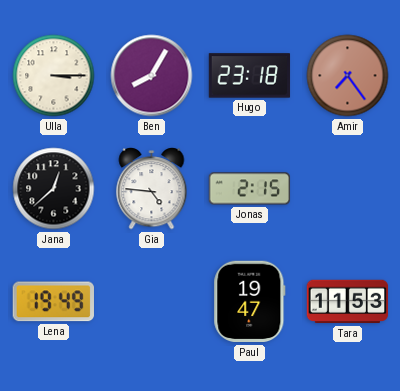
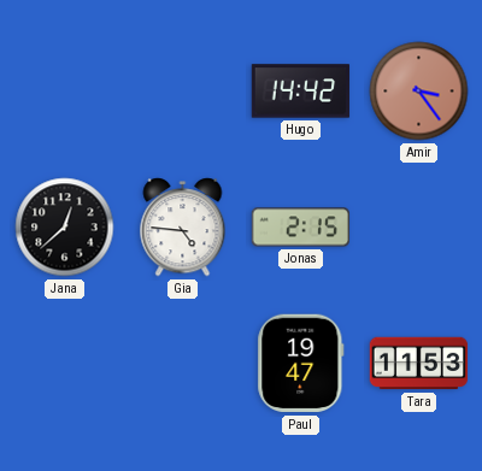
Ulla: 3:15 -> none (54, 76)
Ben: 8:05 -> none (152, 76)
Hugo: 23:18 -> 14:42 (301, 92)
Amir: 7:24 -> 3:24 (419, 92)
Lena: 19:49 -> none (53, 302)
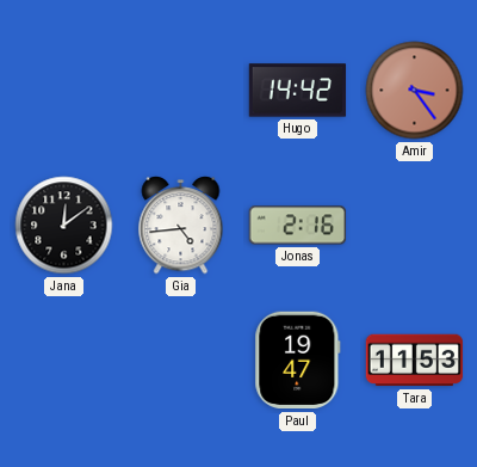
Jana: 12:38 -> 12:09 (64, 226)
Gia: 4:46 -> 4:44 (181, 226)
Jonas: 2:15 -> 2:16 (298, 226)
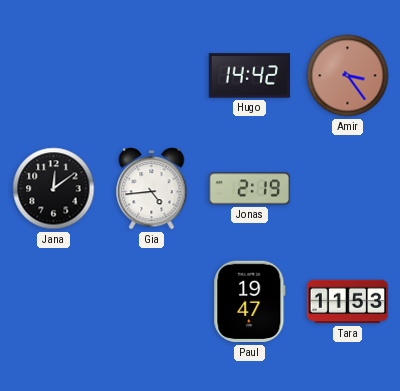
Jonas: 2:16 -> 2:19 (250, 189)
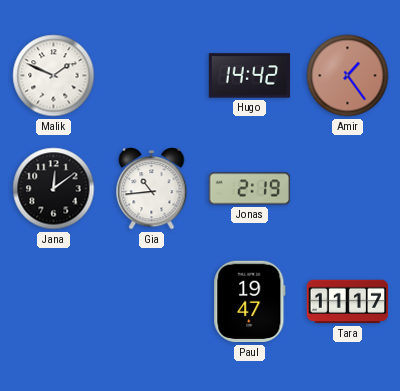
Malik: none -> 1:49 (54, 76)
Amir: 3:24 -> 1:24 (348, 76)
Gia: 4:44 -> 10:44 (152, 189)
Tara: 11:53 -> 11:17 (348, 302)
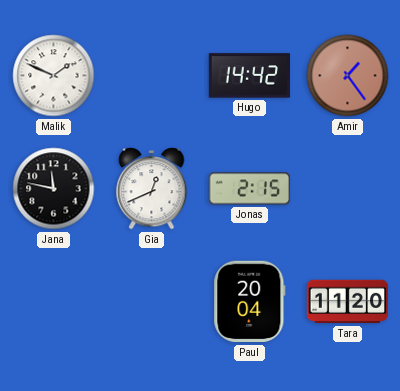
Jana: 12:09 -> 11:47 (54, 189)
Gia: 10:44 -> 12:41 (152, 189)
Jonas: 2:19 -> 2:15 (250, 189)
Paul: 19:47 -> 20:04 (250, 302)
Tara: 11:17 -> 11:20 (348, 302)
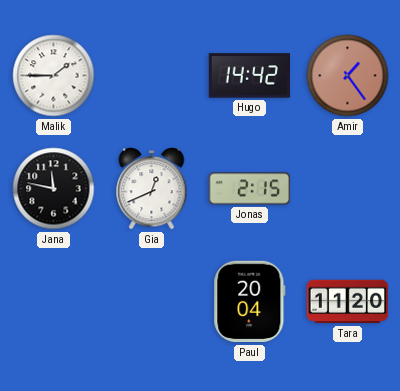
Malik: 1:49 -> 1:45 (54, 76)
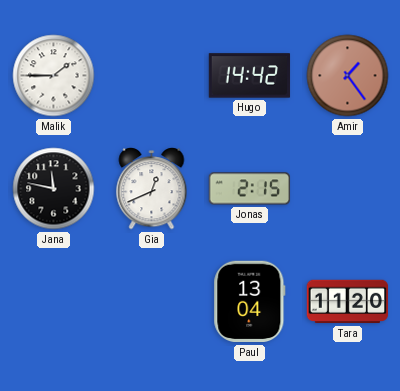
Paul: 20:04 -> 13:04 (250, 302)
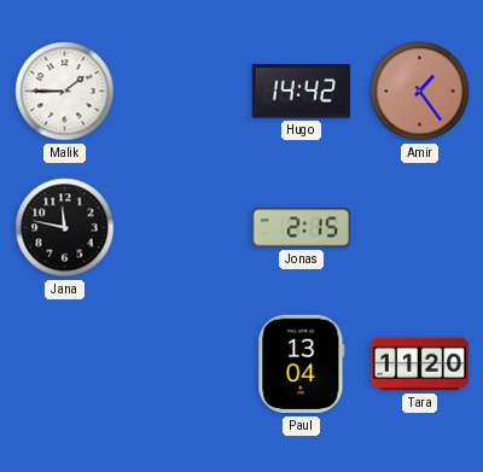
Gia: 12:41 -> none (152, 189)
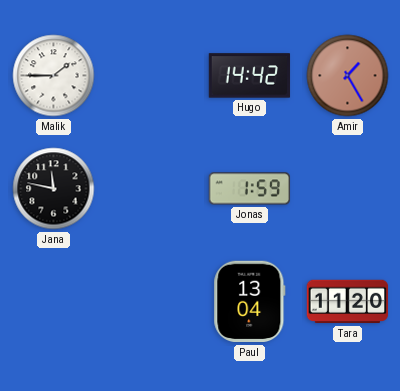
Amir: 1:24 -> 1:25 (348, 76)
Jonas: 2:15 -> 1:59 (250, 189)
